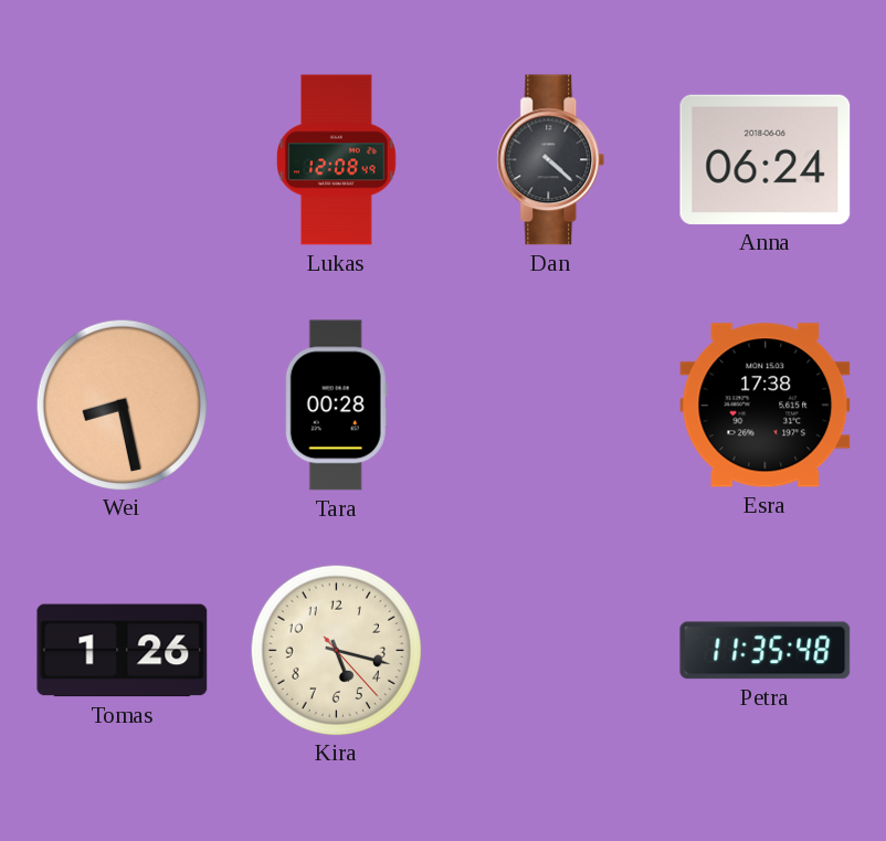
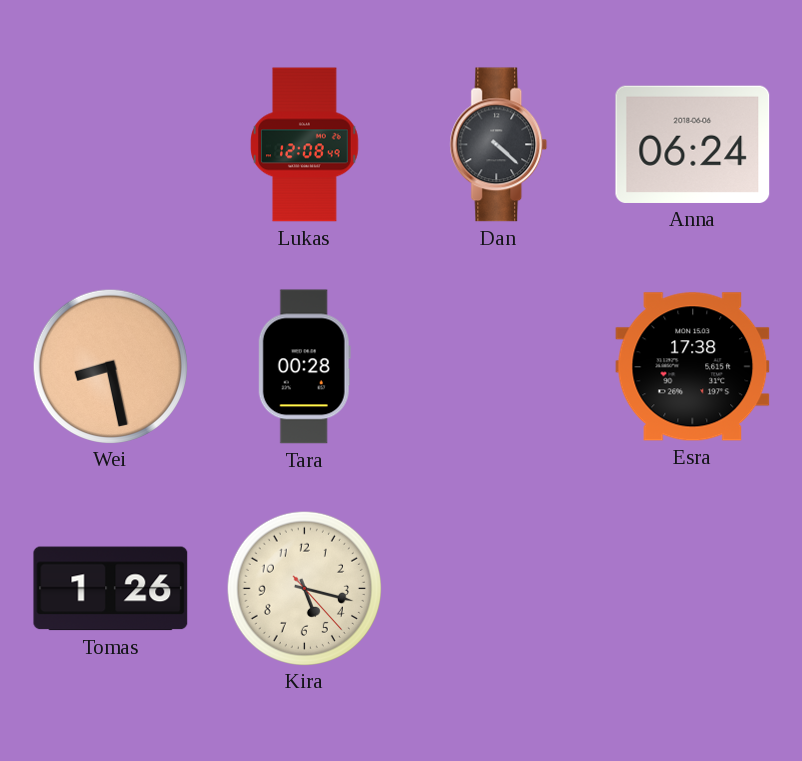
Petra: 11:35 -> none (766, 651)
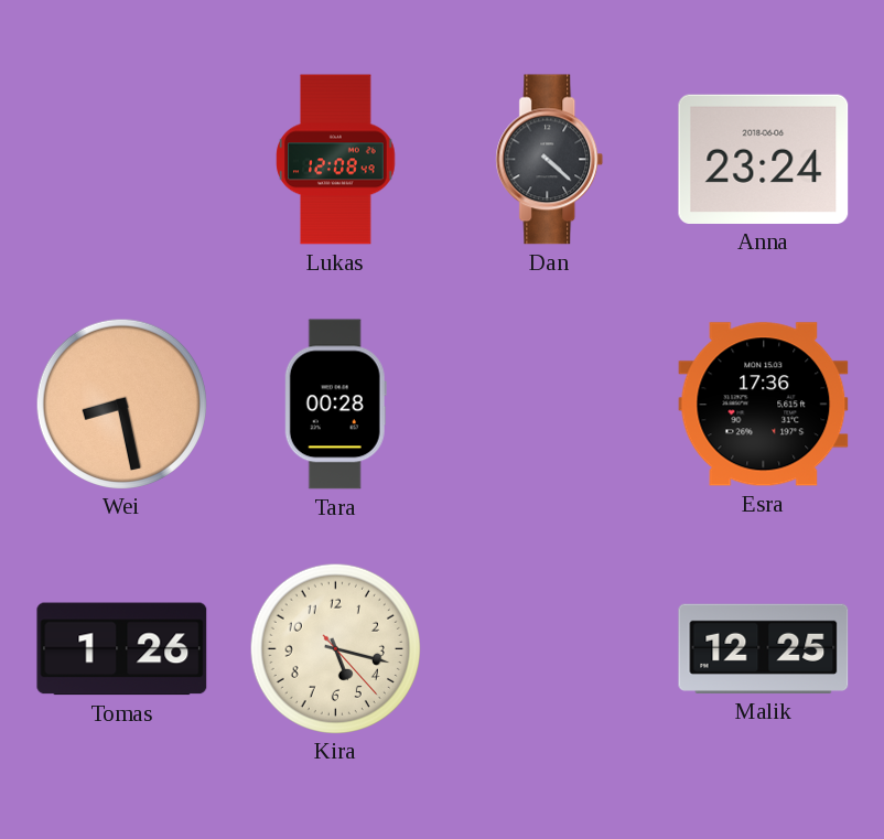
Anna: 06:24 -> 23:24 (764, 159)
Esra: 17:38 -> 17:36 (764, 405)
Malik: none -> 12:25 (764, 648)
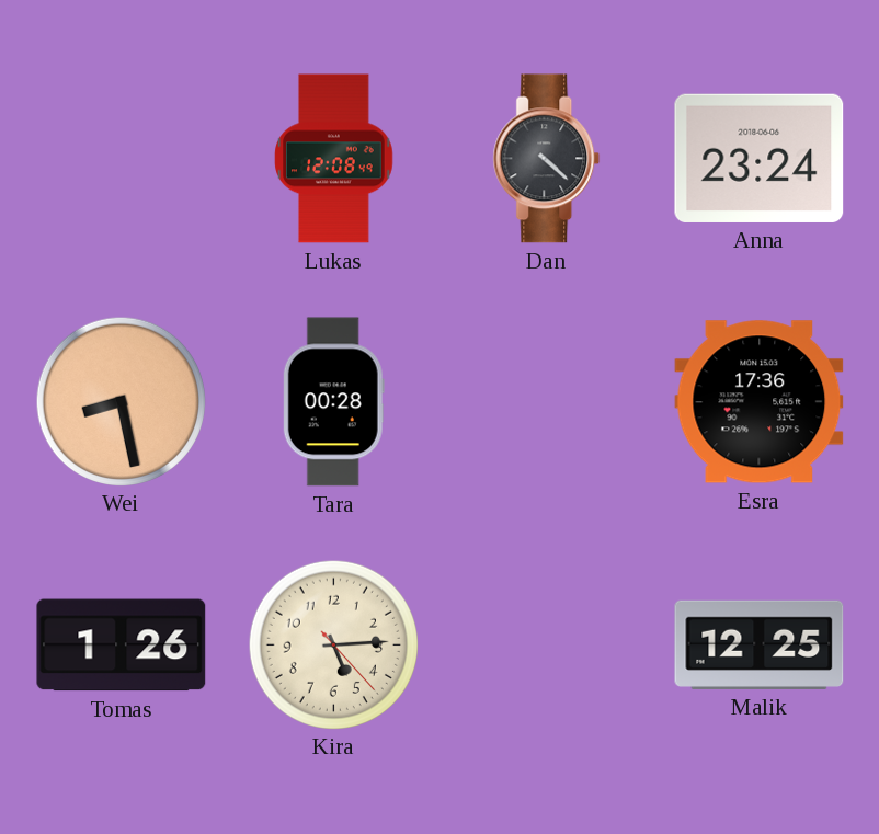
Kira: 5:17 -> 5:14 (333, 644)
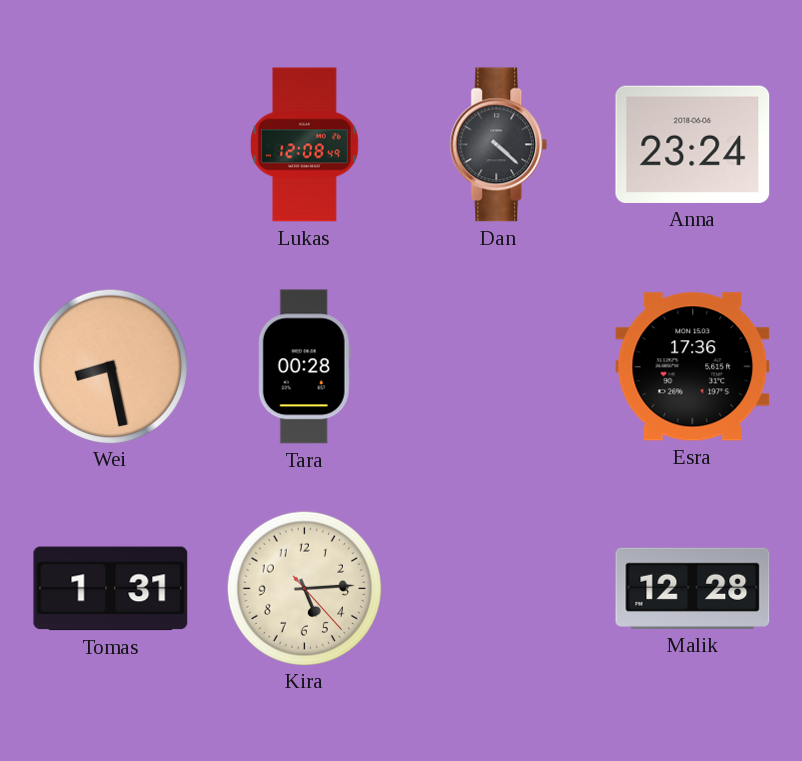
Tomas: 1:26 -> 1:31 (111, 589)
Malik: 12:25 -> 12:28 (693, 588)
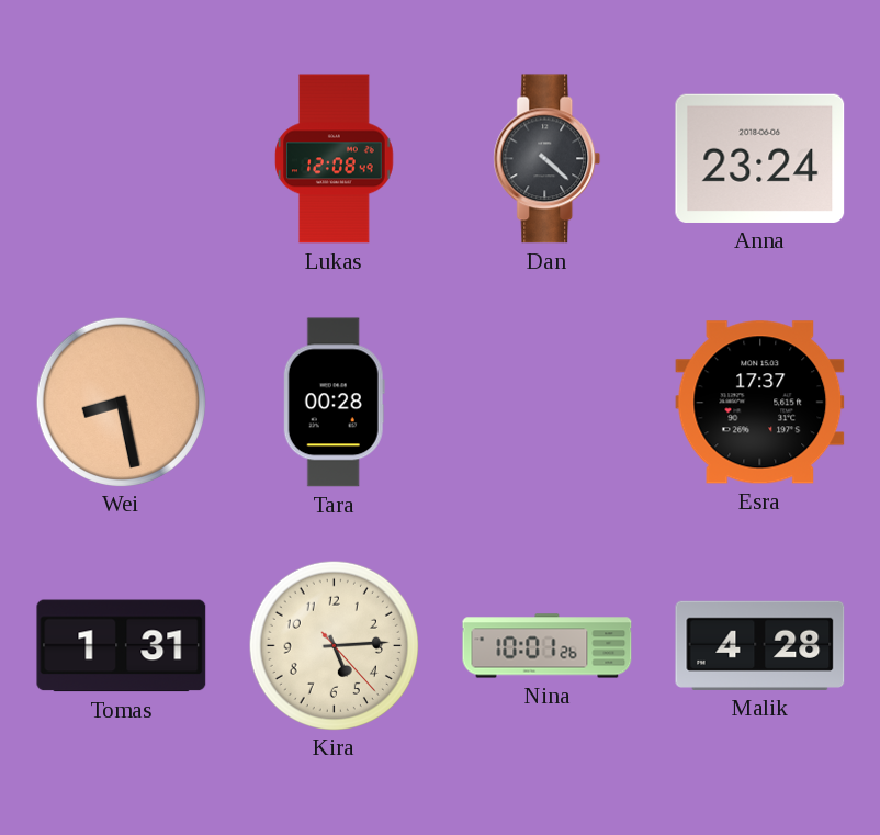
Esra: 17:36 -> 17:37 (760, 403)
Nina: none -> 10:01 (548, 646)
Malik: 12:28 -> 4:28 (760, 645)
